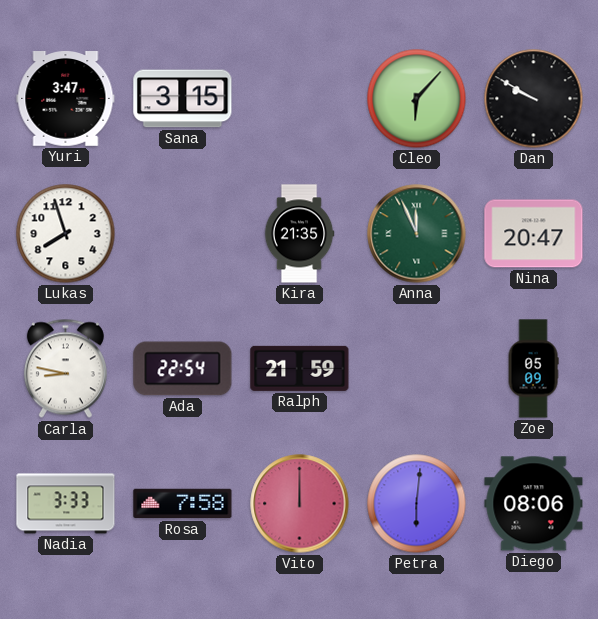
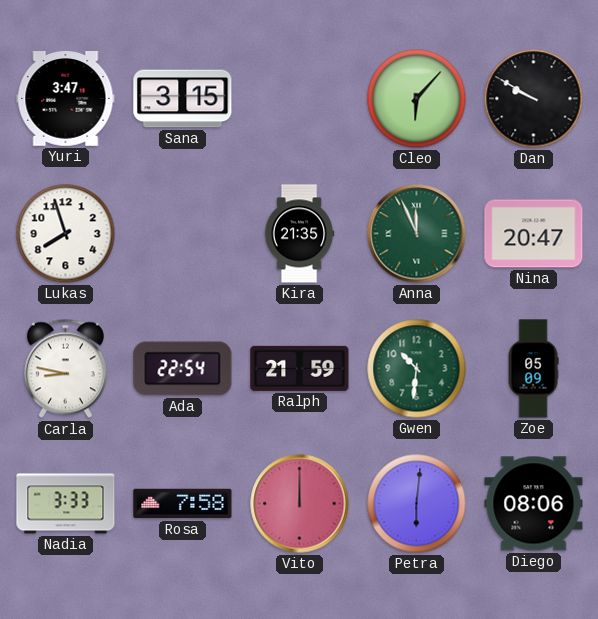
Gwen: none -> 10:31 (417, 369)
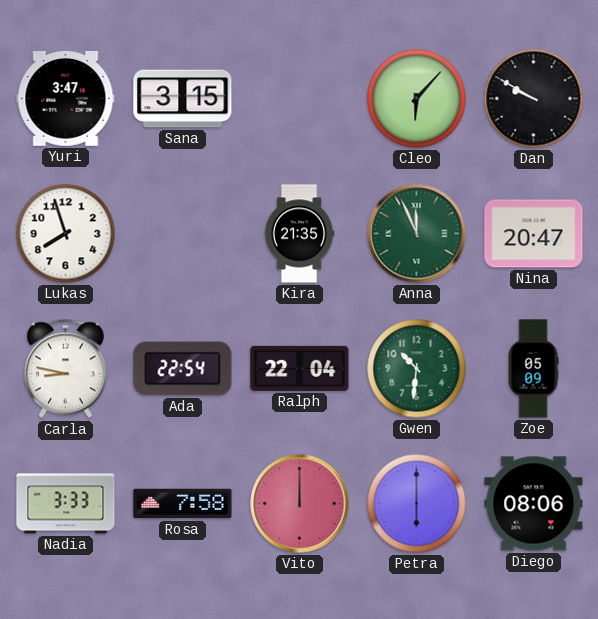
Ralph: 21:59 -> 22:04 (300, 368)
Petra: 6:01 -> 6:00 (417, 504)
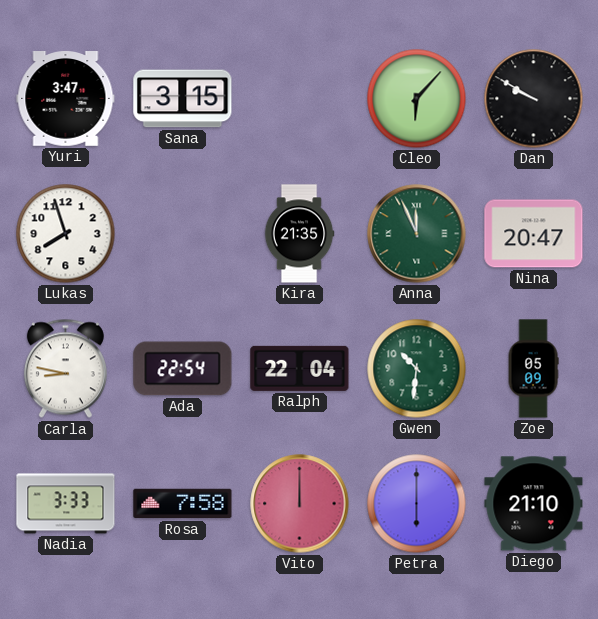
Diego: 08:06 -> 21:10 (534, 504)
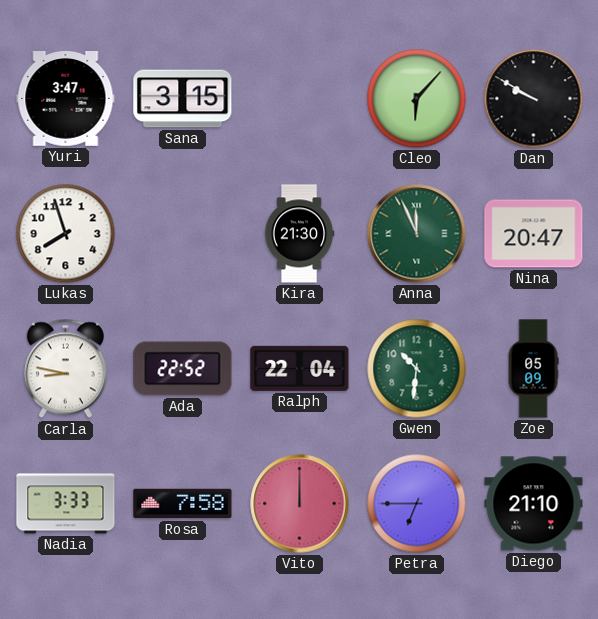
Kira: 21:35 -> 21:30 (299, 234)
Ada: 22:54 -> 22:52 (183, 369)
Petra: 6:00 -> 6:45 (417, 504)
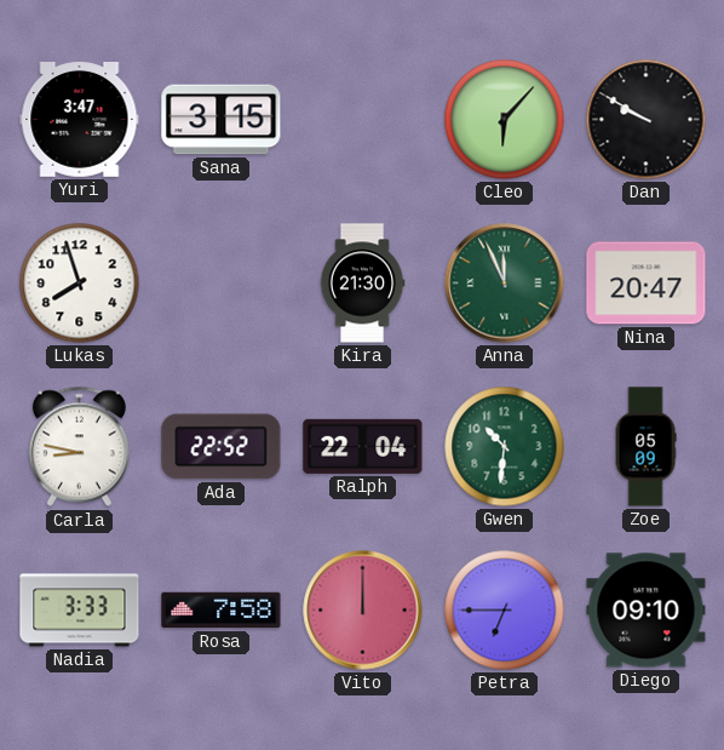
Diego: 21:10 -> 09:10 (647, 611)
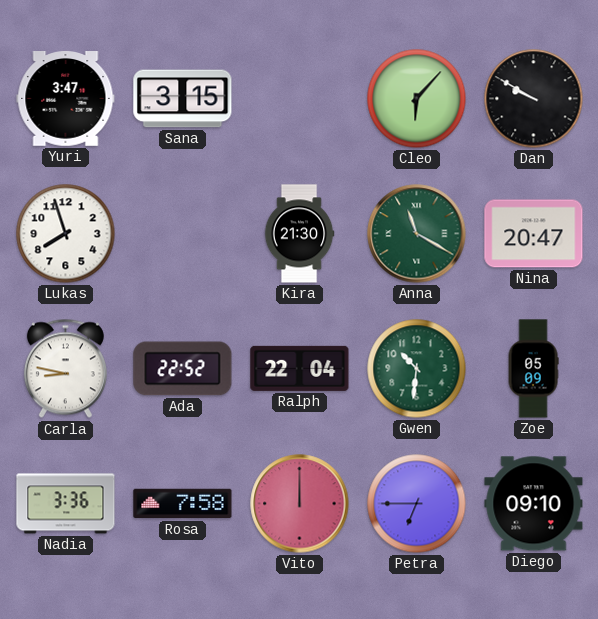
Anna: 11:56 -> 11:20 (417, 234)
Nadia: 3:33 -> 3:36 (66, 504)
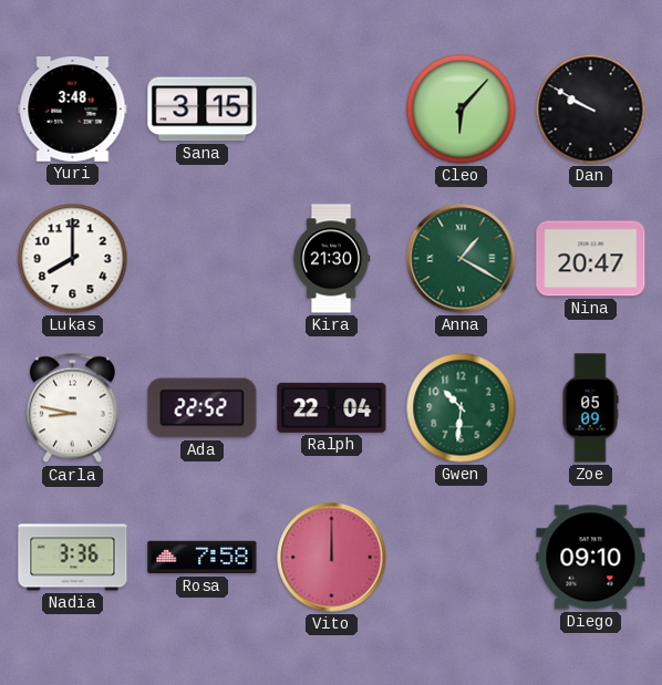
Yuri: 3:47 -> 3:48 (73, 110)
Lukas: 7:57 -> 8:00 (73, 259)
Anna: 11:20 -> 1:20 (462, 259)
Petra: 6:45 -> none (417, 504)
